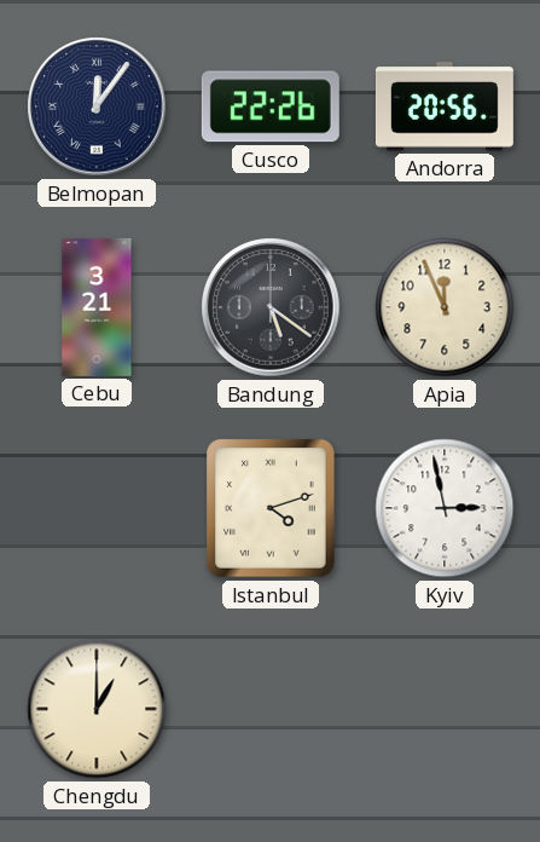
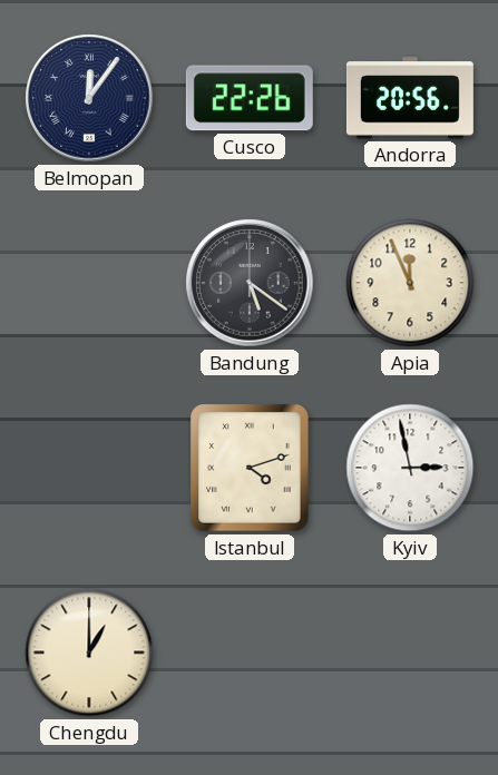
Cebu: 3:21 -> none (97, 307)
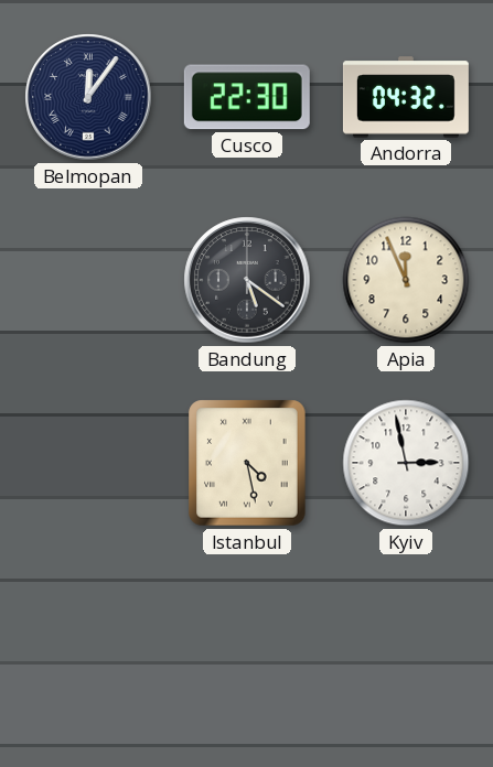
Cusco: 22:26 -> 22:30 (247, 97)
Andorra: 20:56 -> 04:32 (406, 97)
Istanbul: 4:12 -> 4:28 (247, 463)
Chengdu: 1:00 -> none (89, 653)
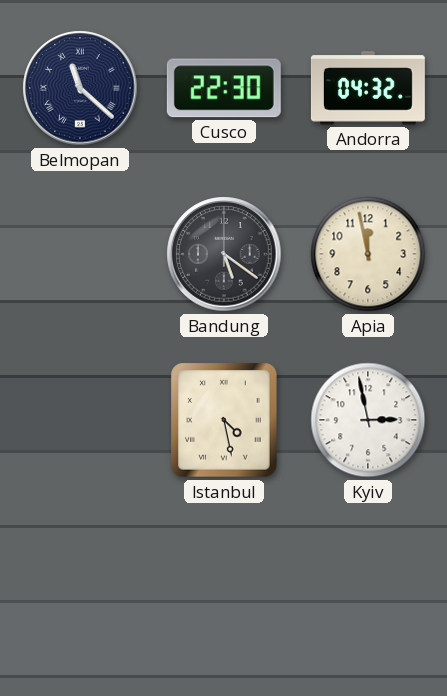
Belmopan: 12:06 -> 11:22 (80, 88)
Apia: 11:56 -> 11:58 (368, 254)
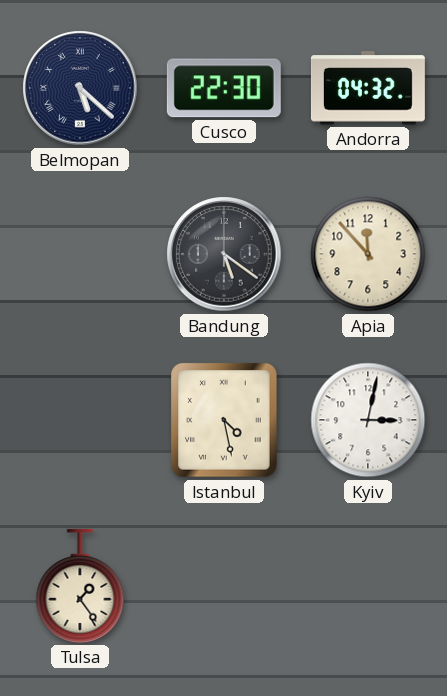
Belmopan: 11:22 -> 5:22 (80, 88)
Apia: 11:58 -> 11:53 (368, 254)
Kyiv: 2:58 -> 3:02 (368, 420)
Tulsa: none -> 1:24 (80, 586)
